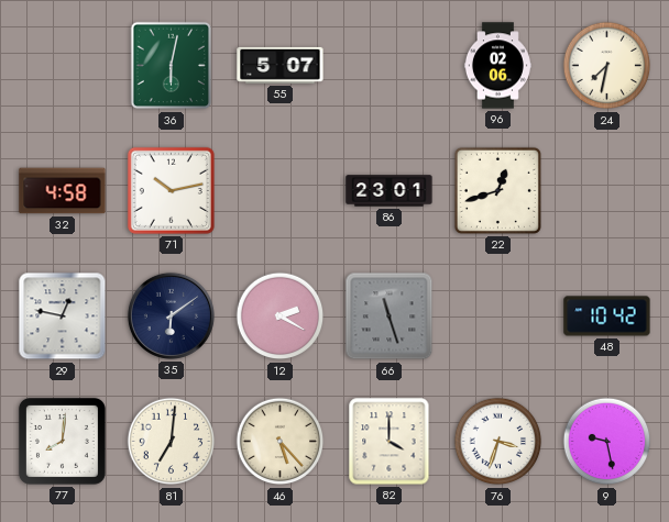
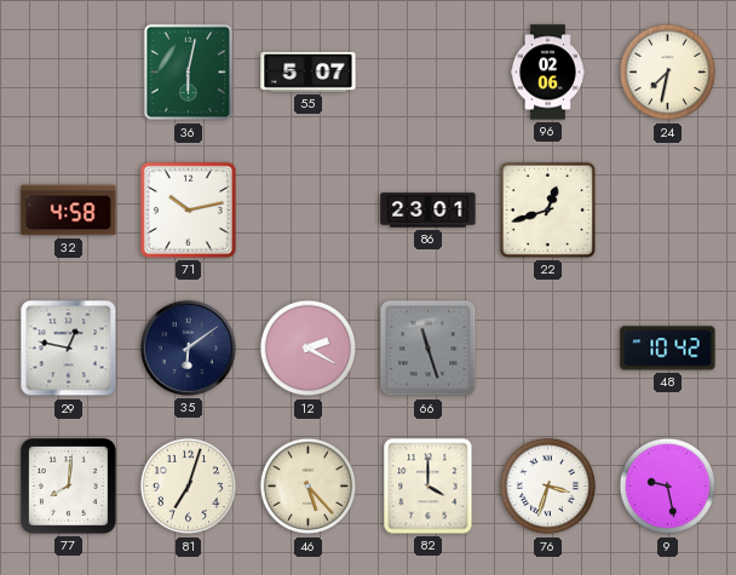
81: 7:01 -> 7:03 (189, 487)
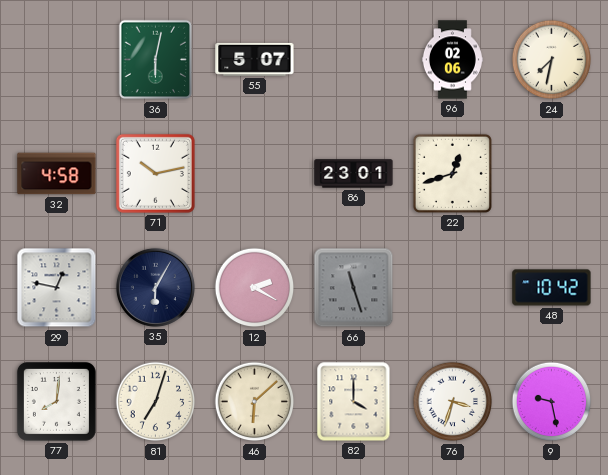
35: 6:09 -> 6:05 (155, 287)
46: 5:23 -> 6:08 (255, 402)
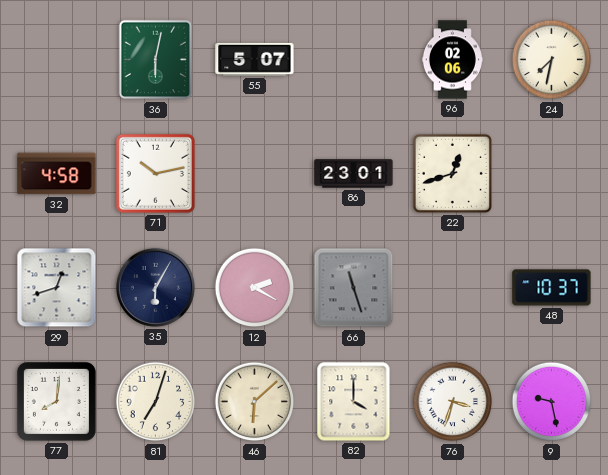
29: 12:47 -> 12:42 (57, 288)
48: 10:42 -> 10:37 (552, 288)
